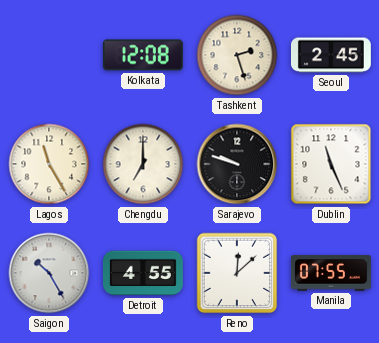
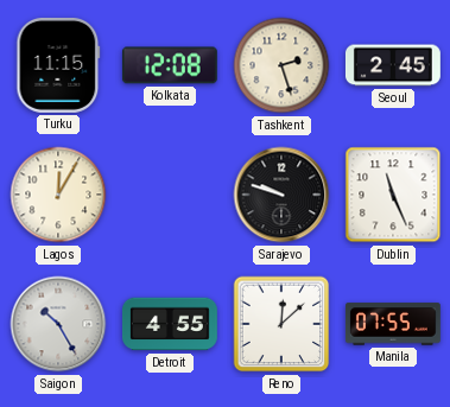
Turku: none -> 11:15 (58, 65)
Lagos: 11:25 -> 12:05 (58, 195)
Chengdu: 7:00 -> none (143, 164)
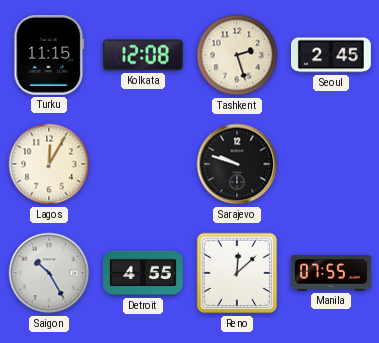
Dublin: 11:26 -> none (393, 195)
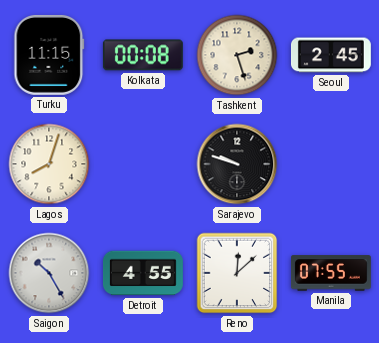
Kolkata: 12:08 -> 00:08 (143, 55)
Lagos: 12:05 -> 8:03 (49, 164)
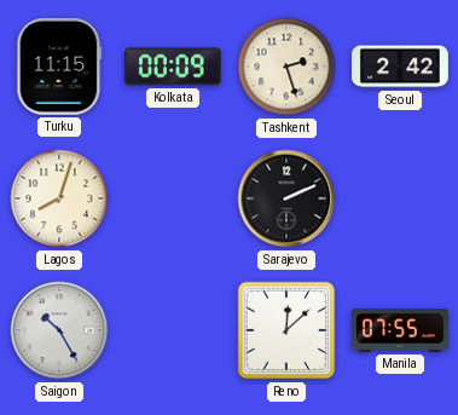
Kolkata: 00:08 -> 00:09 (173, 67)
Seoul: 2:45 -> 2:42 (400, 67)
Sarajevo: 9:48 -> 2:11 (286, 198)
Detroit: 4:55 -> none (143, 273)
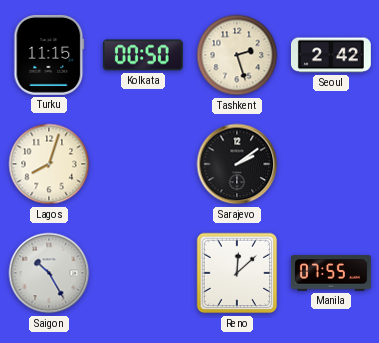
Kolkata: 00:09 -> 00:50 (143, 55)
Sarajevo: 2:11 -> 2:09 (237, 164)
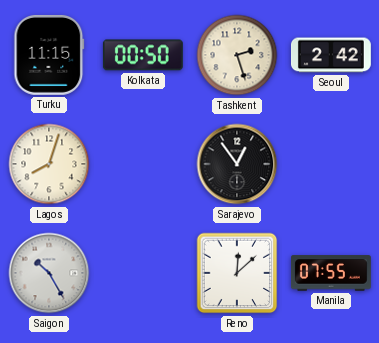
Sarajevo: 2:09 -> 12:54 (237, 164)
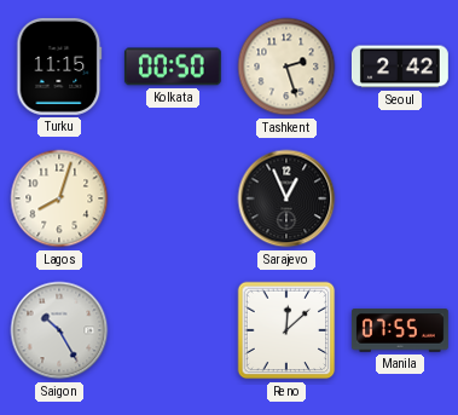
Sarajevo: 12:54 -> 12:56 (286, 198)
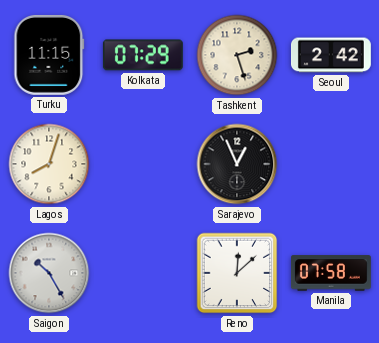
Kolkata: 00:50 -> 07:29 (143, 55)
Manila: 07:55 -> 07:58 (331, 273)
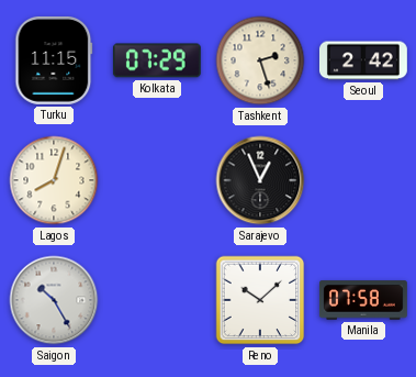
Reno: 12:08 -> 10:08 (260, 300)
